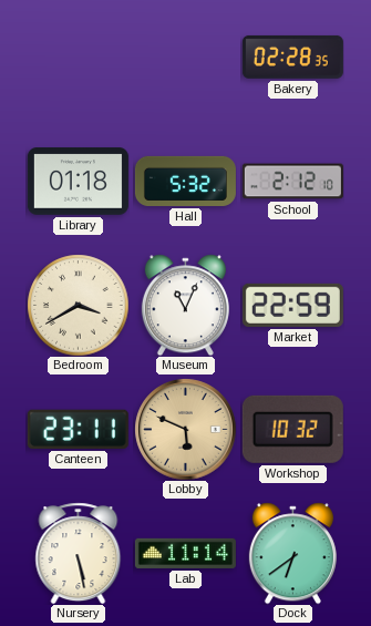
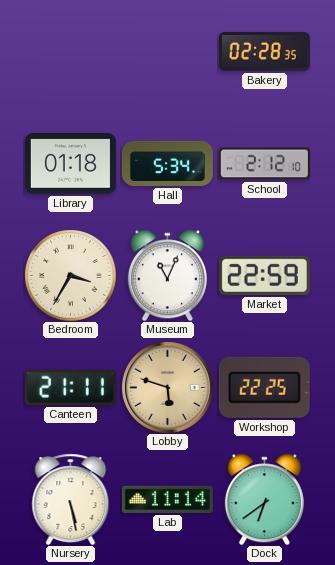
Hall: 5:32 -> 5:34 (167, 163)
Bedroom: 3:40 -> 3:35 (70, 275)
Canteen: 23:11 -> 21:11 (70, 387)
Lobby: 5:49 -> 5:48 (167, 387)
Workshop: 10:32 -> 22:25 (264, 387)
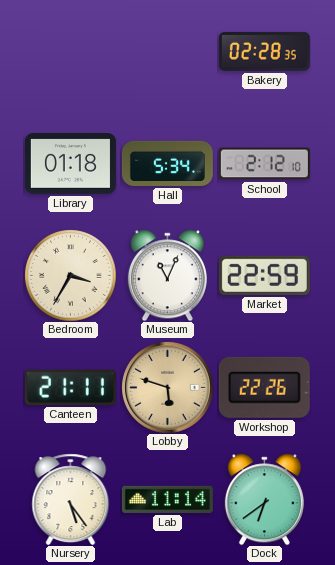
Workshop: 22:25 -> 22:26 (264, 387)
Nursery: 5:28 -> 5:24 (71, 499)
